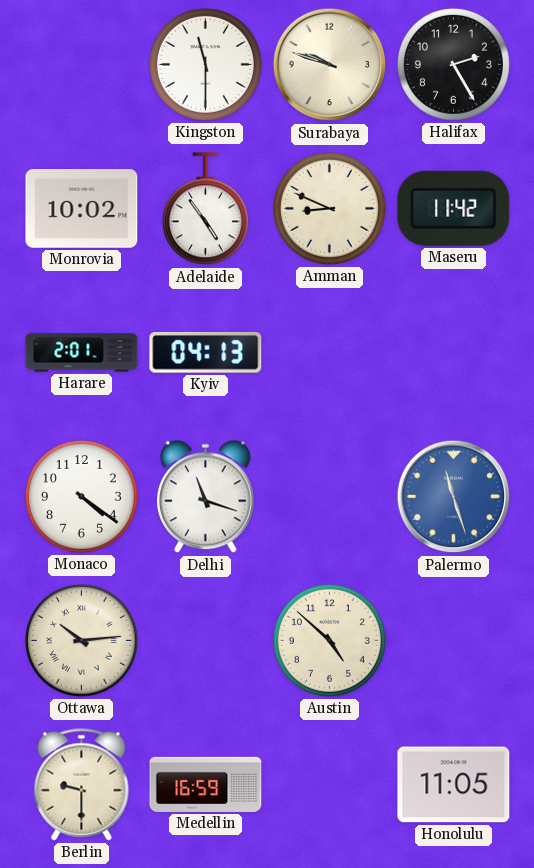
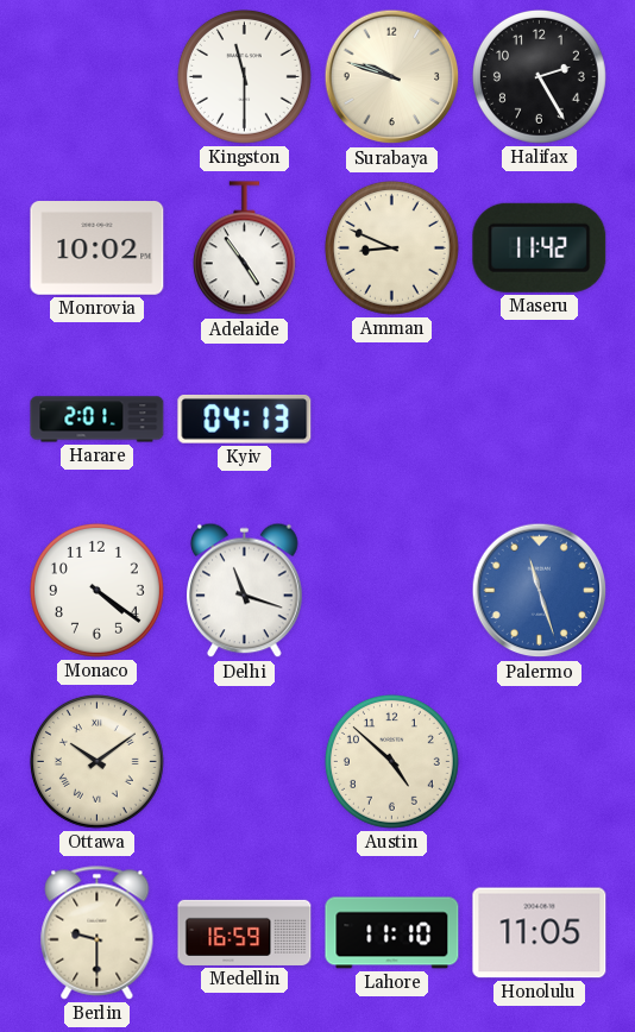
Ottawa: 10:14 -> 10:09 (96, 761)
Lahore: none -> 11:10 (392, 933)
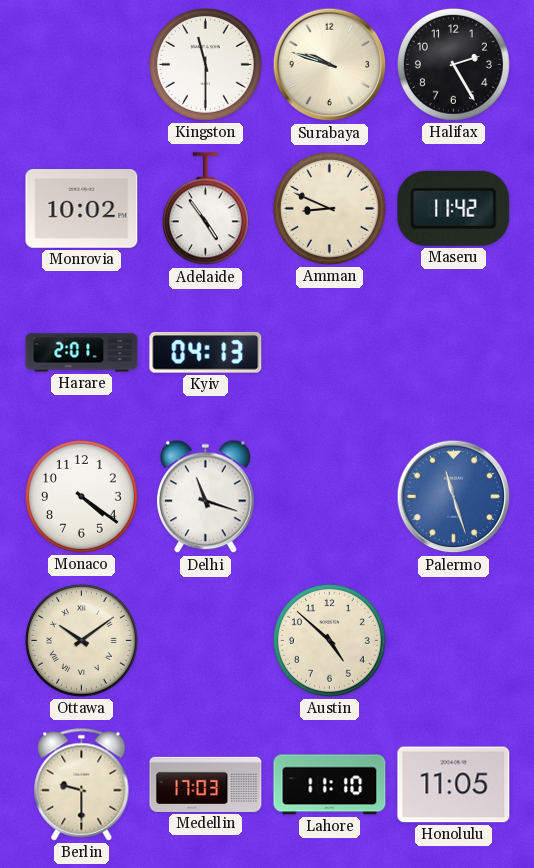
Medellin: 16:59 -> 17:03 (206, 784)
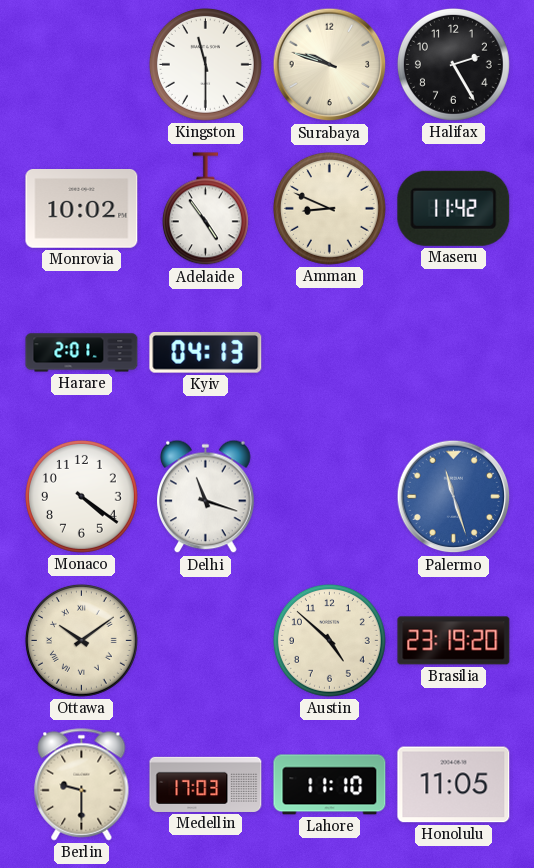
Brasilia: none -> 23:19 (454, 641)
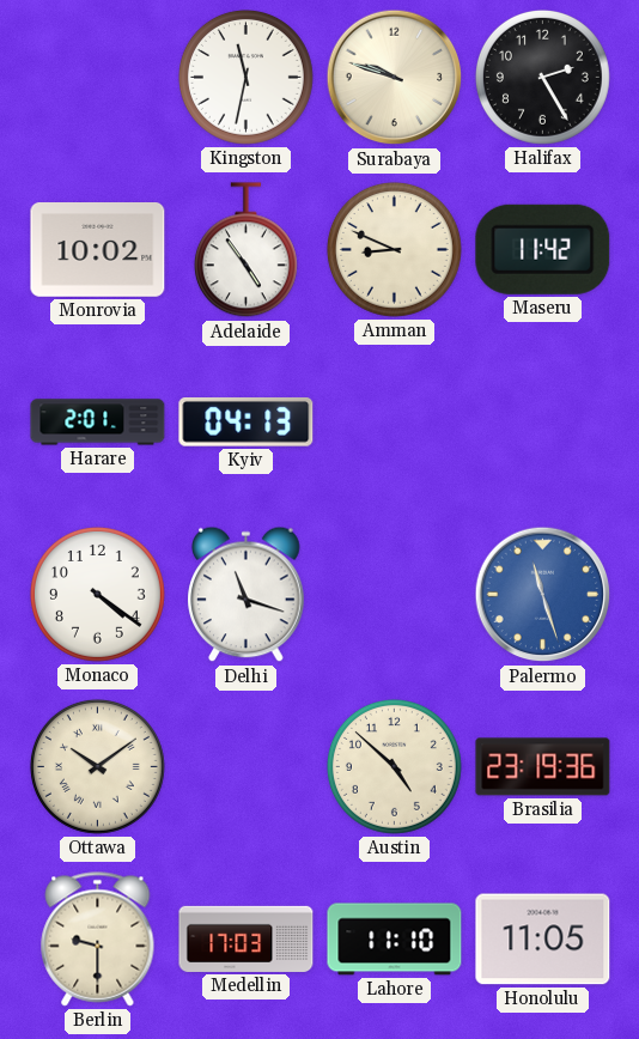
Kingston: 11:30 -> 11:32 (245, 77)
Brasilia: 23:19:20 -> 23:19:36 (543, 767)
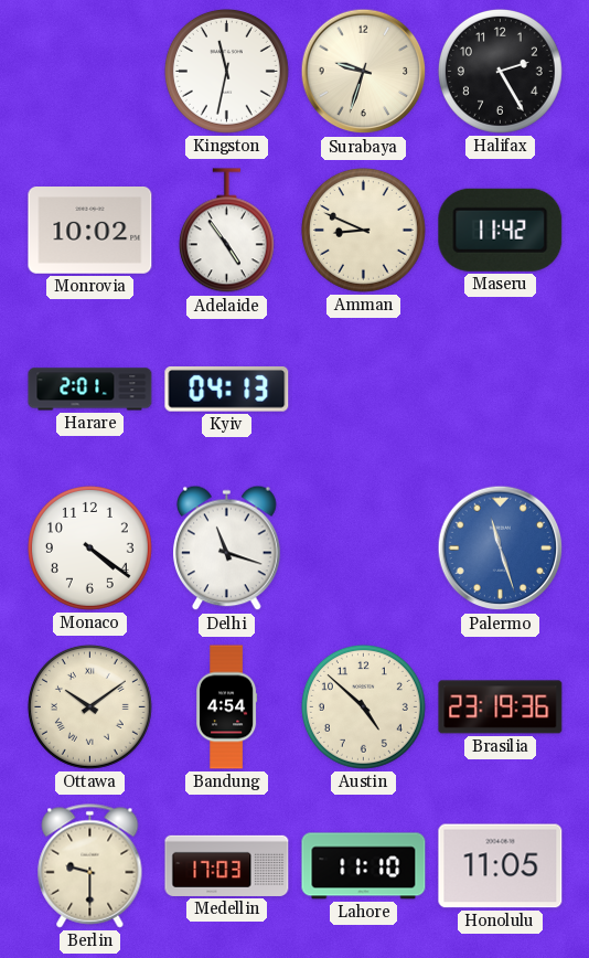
Surabaya: 9:48 -> 9:33 (364, 72)
Bandung: none -> 4:54 (227, 707)
